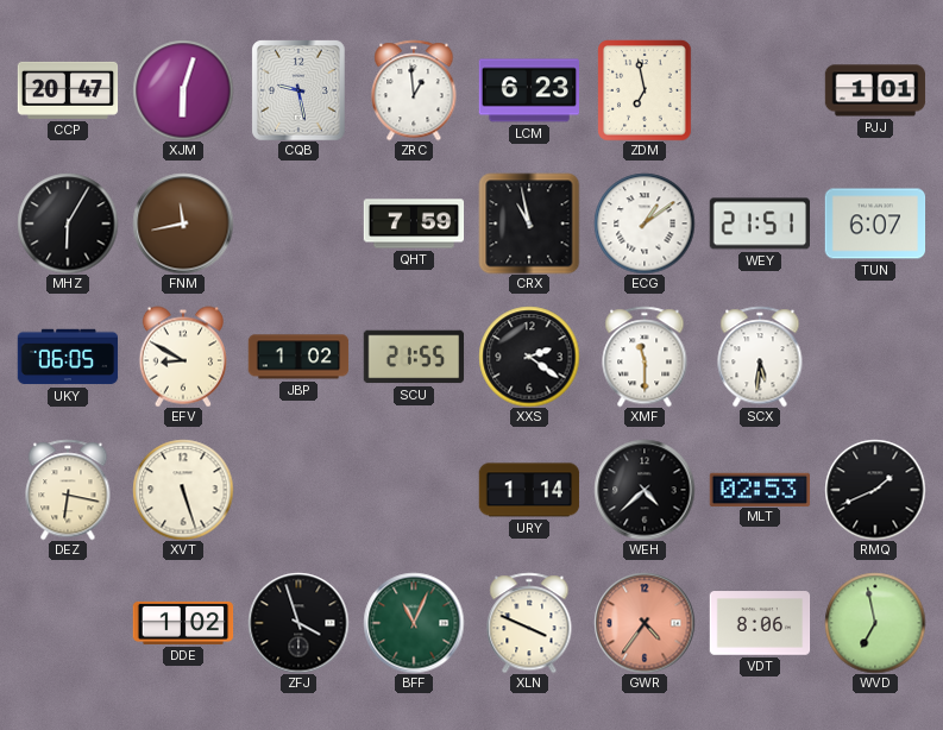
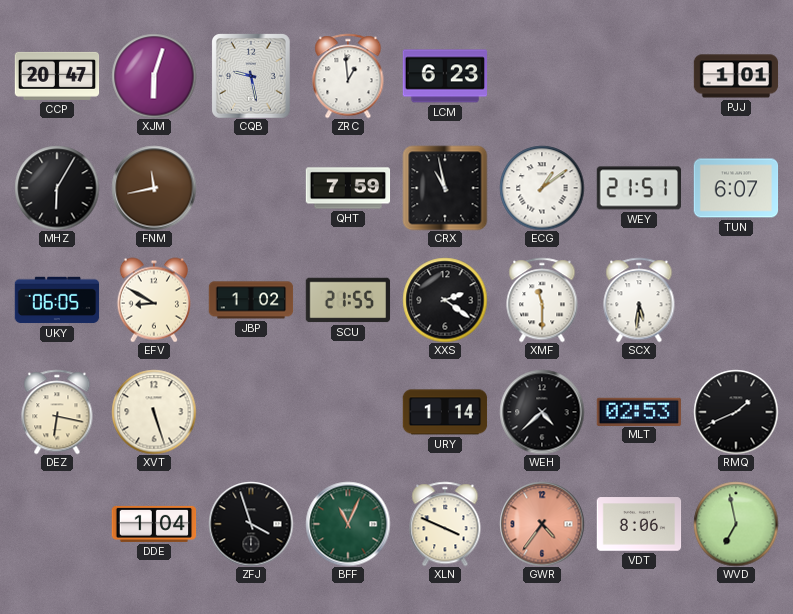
ZDM: 6:58 -> none (645, 90)
DDE: 1:02 -> 1:04 (154, 524)
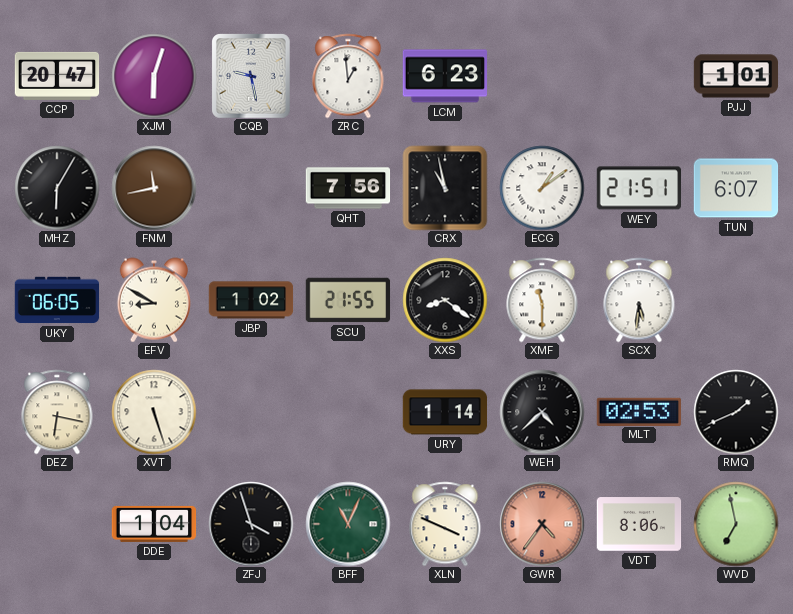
QHT: 7:59 -> 7:56 (348, 188)
XXS: 2:21 -> 8:21 (445, 300)
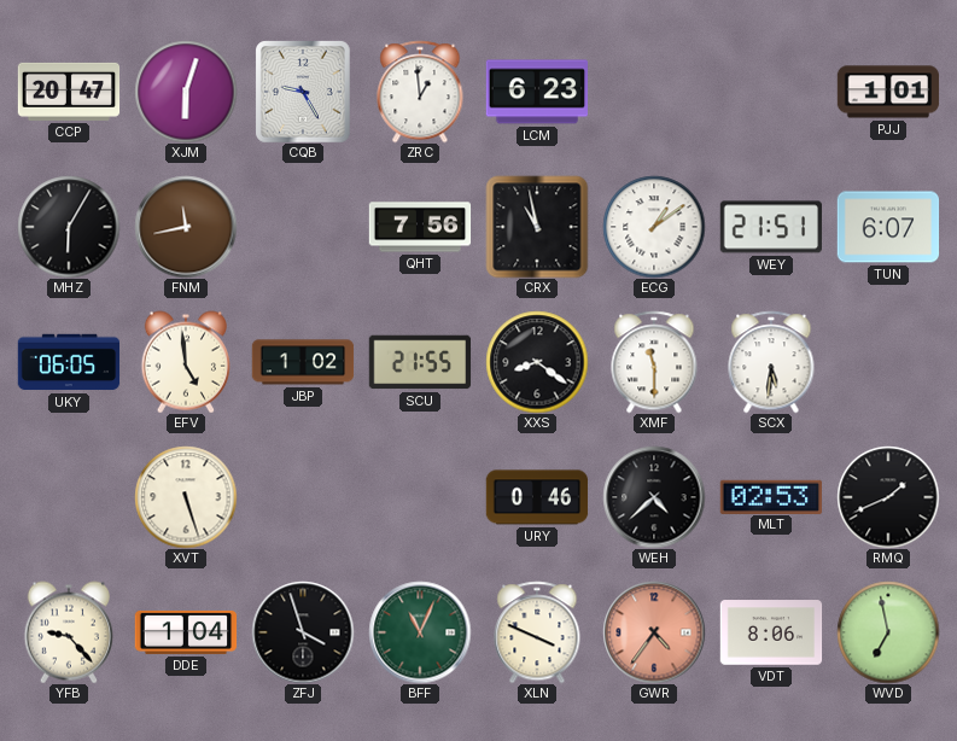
CQB: 9:28 -> 9:25 (304, 92)
EFV: 8:50 -> 4:59 (185, 362)
DEZ: 6:17 -> none (57, 412)
URY: 1:14 -> 0:46 (537, 497)
YFB: none -> 9:23 (68, 632)
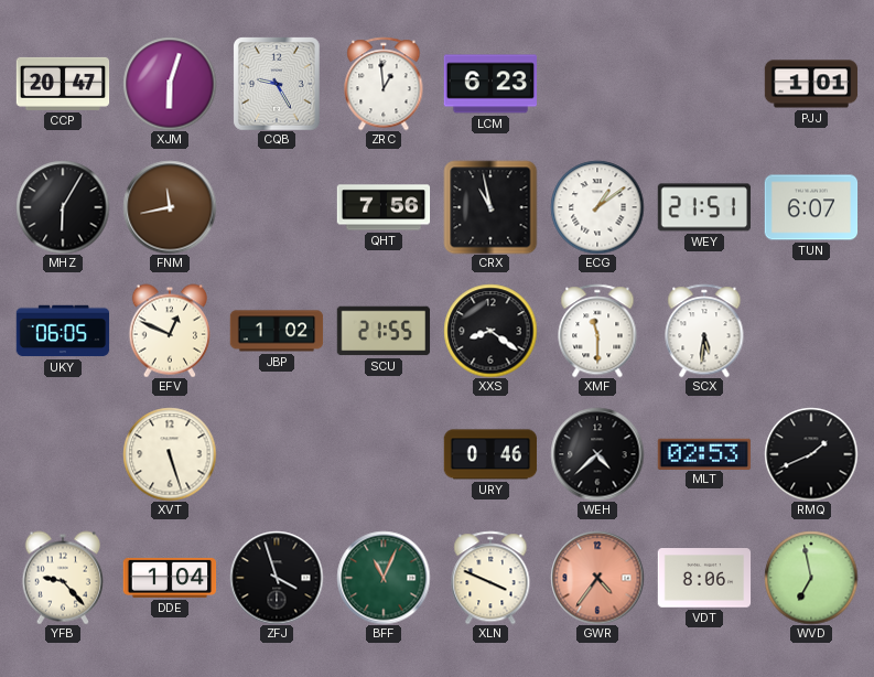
EFV: 4:59 -> 12:49 (169, 331)
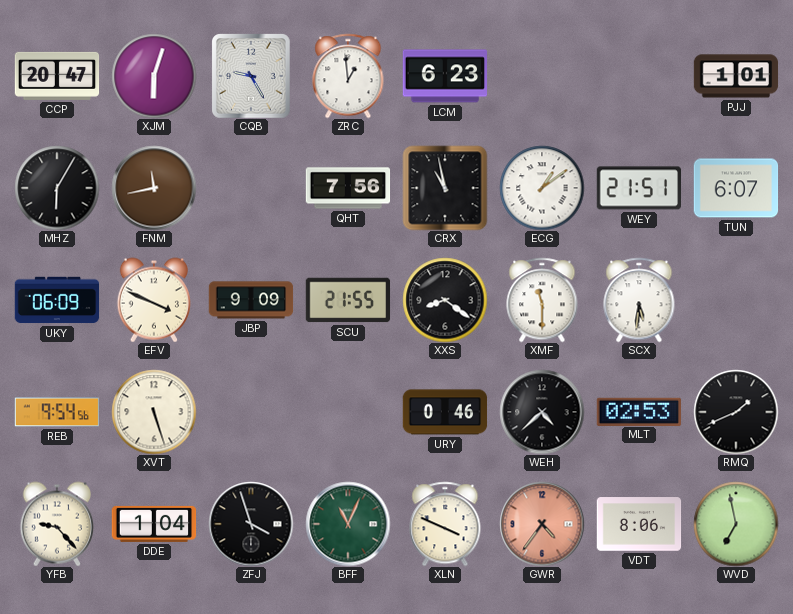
UKY: 06:05 -> 06:09 (57, 300)
EFV: 12:49 -> 3:49 (153, 300)
JBP: 1:02 -> 9:09 (251, 300)
REB: none -> 9:54 (57, 412)
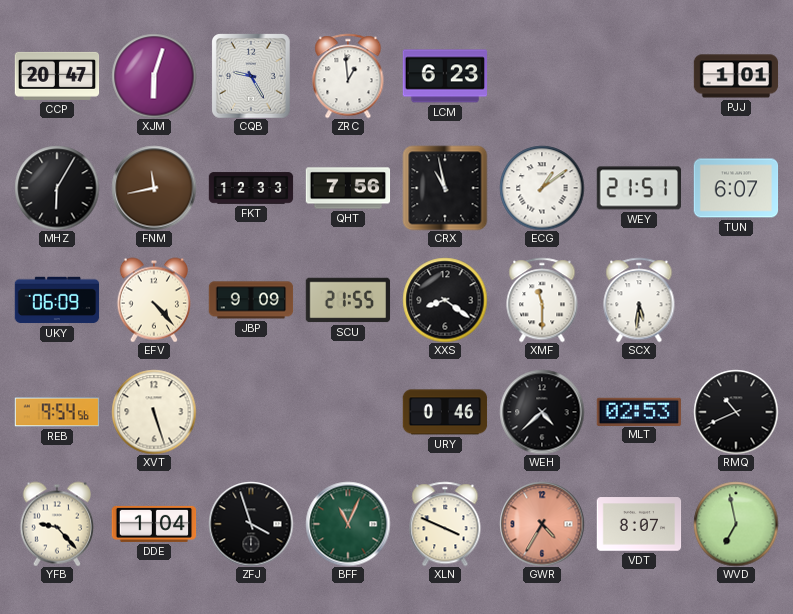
FKT: none -> 12:33 (251, 188)
EFV: 3:49 -> 4:23 (153, 300)
RMQ: 1:41 -> 10:41 (736, 412)
GWR: 4:36 -> 4:35 (542, 524)
VDT: 8:06 -> 8:07 (639, 524)
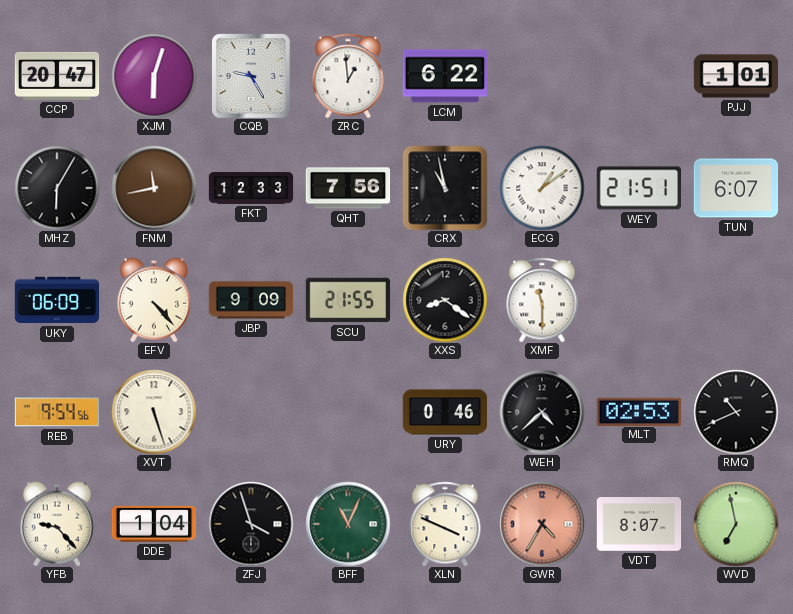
LCM: 6:23 -> 6:22 (445, 76)
SCX: 5:31 -> none (639, 300)
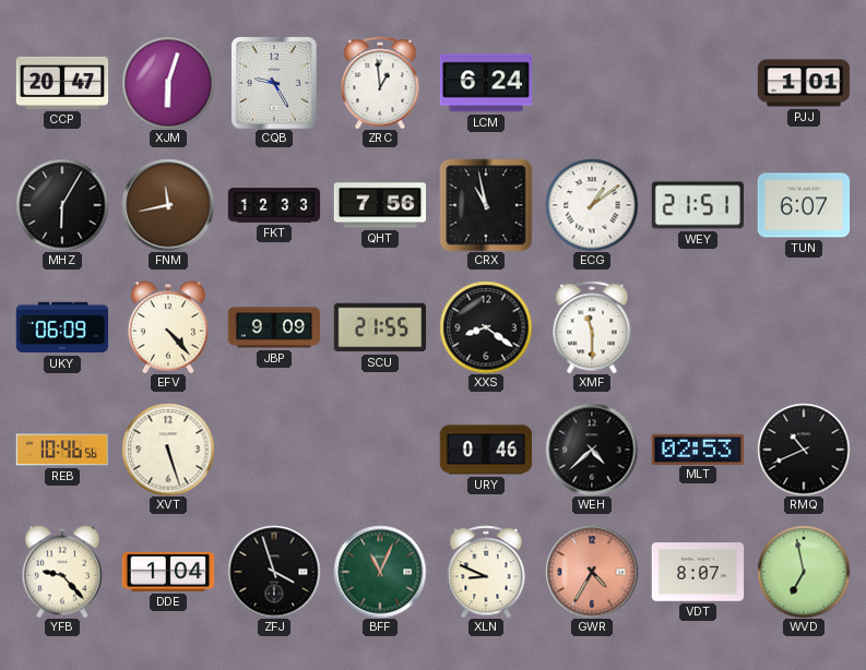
LCM: 6:22 -> 6:24 (486, 83)
REB: 9:54 -> 10:46 (62, 450)
XLN: 3:49 -> 8:49 (486, 572)
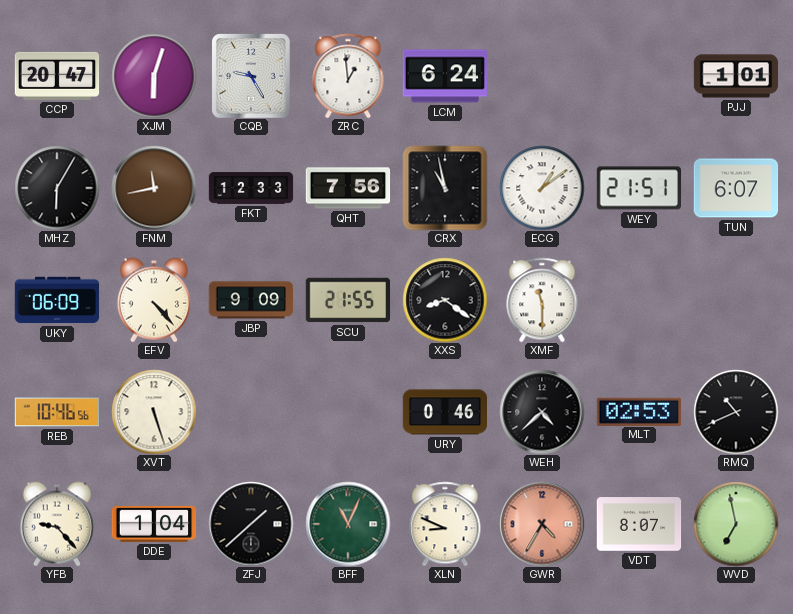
ZFJ: 3:57 -> 1:38 (251, 524)
